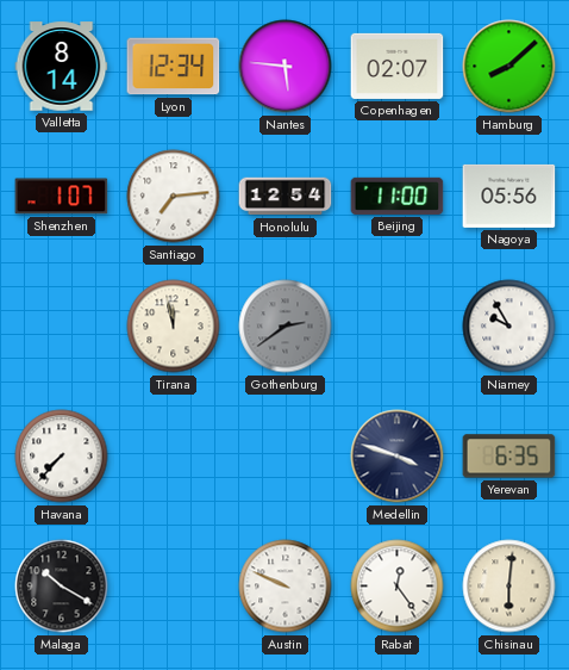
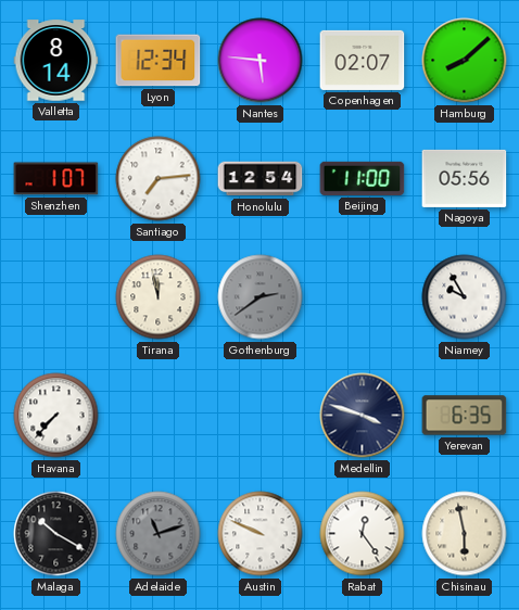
Adelaide: none -> 11:12 (159, 534)
Chisinau: 6:01 -> 5:58 (465, 534)
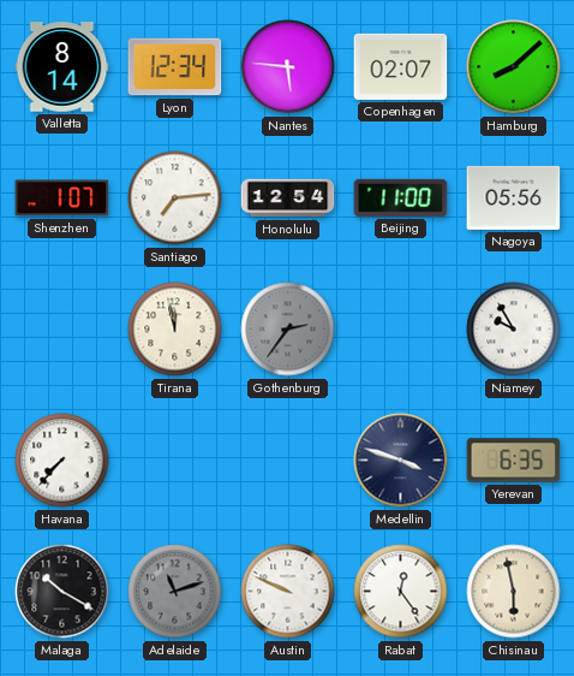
Gothenburg: 2:39 -> 2:36 (288, 330)
